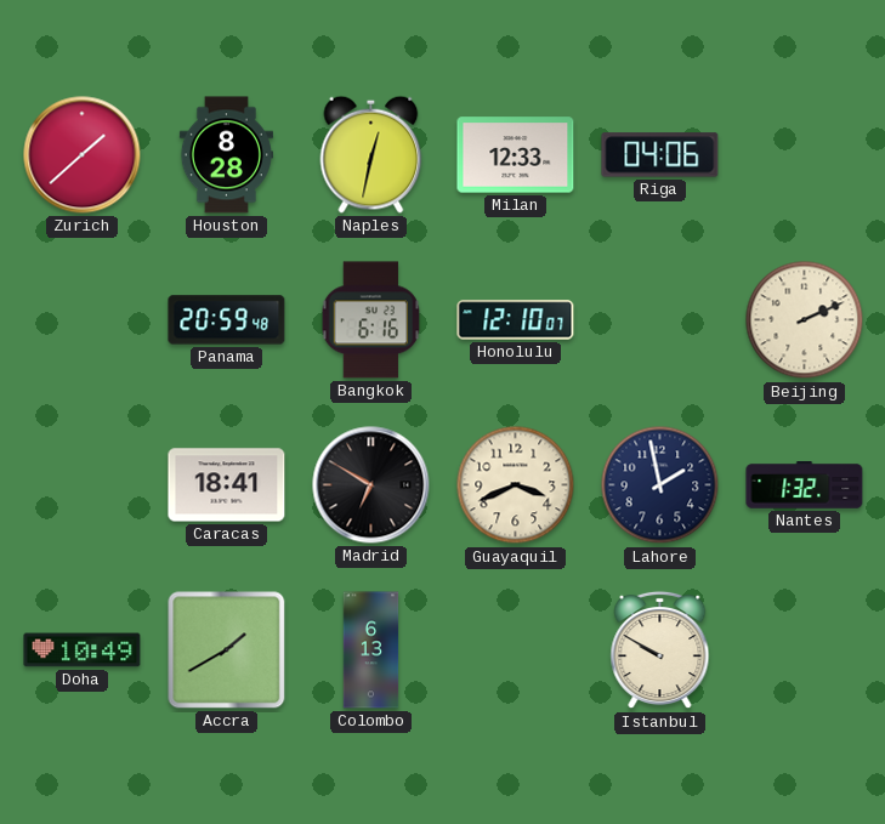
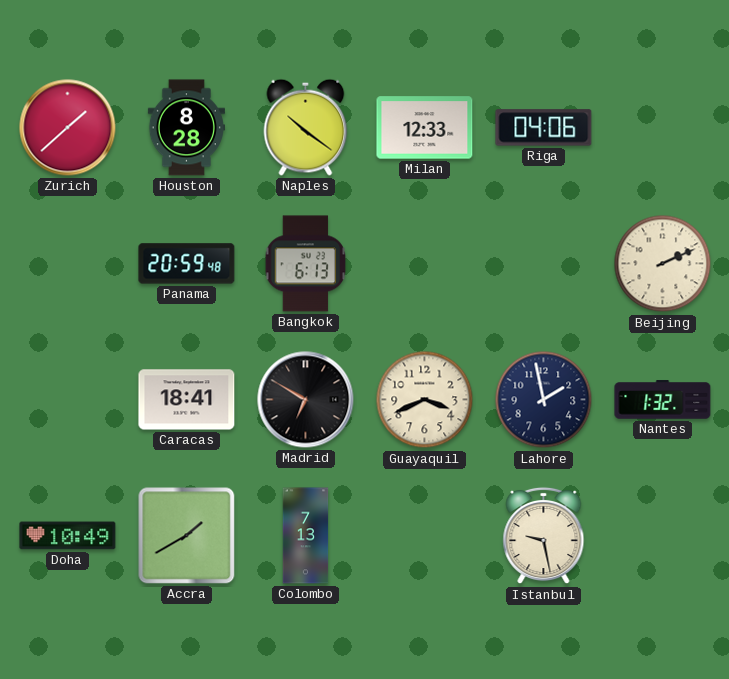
Naples: 12:32 -> 10:21 (306, 127)
Bangkok: 6:16 -> 6:13 (306, 264)
Honolulu: 12:10 -> none (516, 320)
Colombo: 6:13 -> 7:13 (306, 536)
Istanbul: 9:50 -> 9:28 (544, 536)
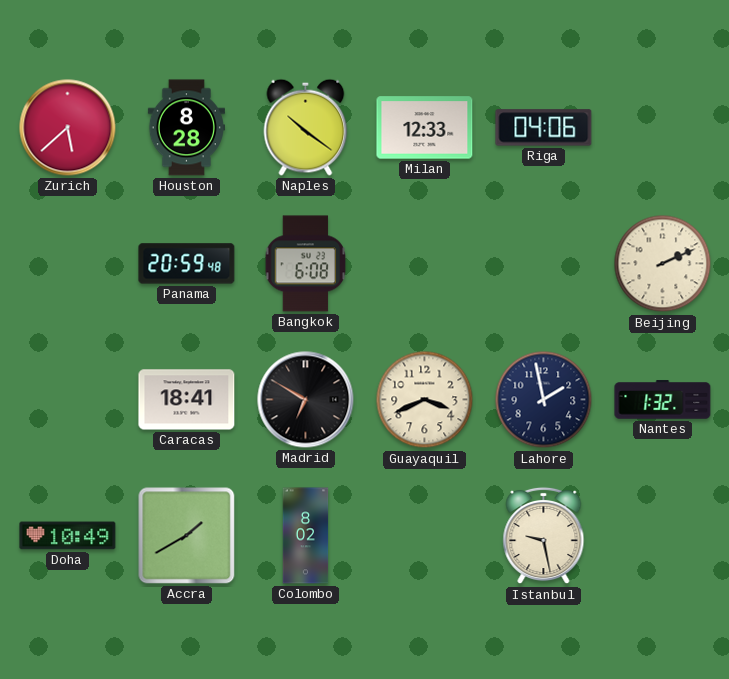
Zurich: 1:38 -> 5:38 (68, 128)
Bangkok: 6:13 -> 6:08 (306, 264)
Colombo: 7:13 -> 8:02 (306, 536)
